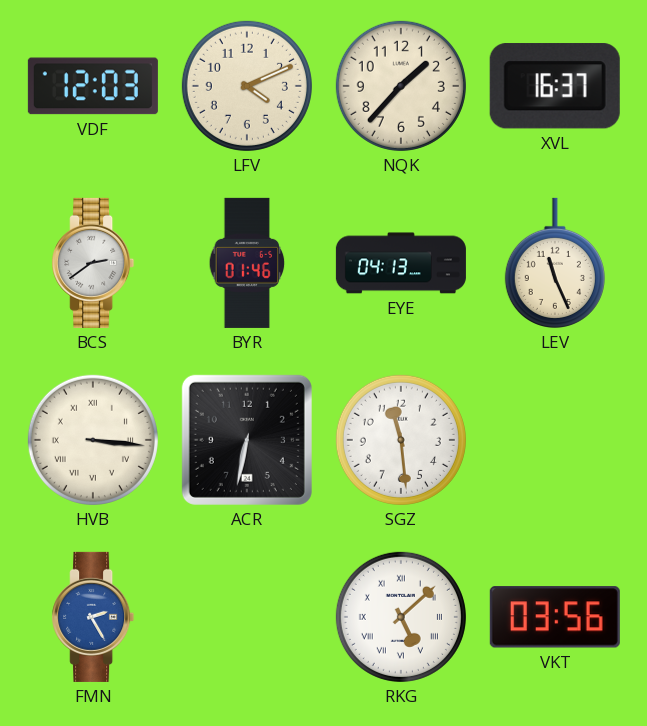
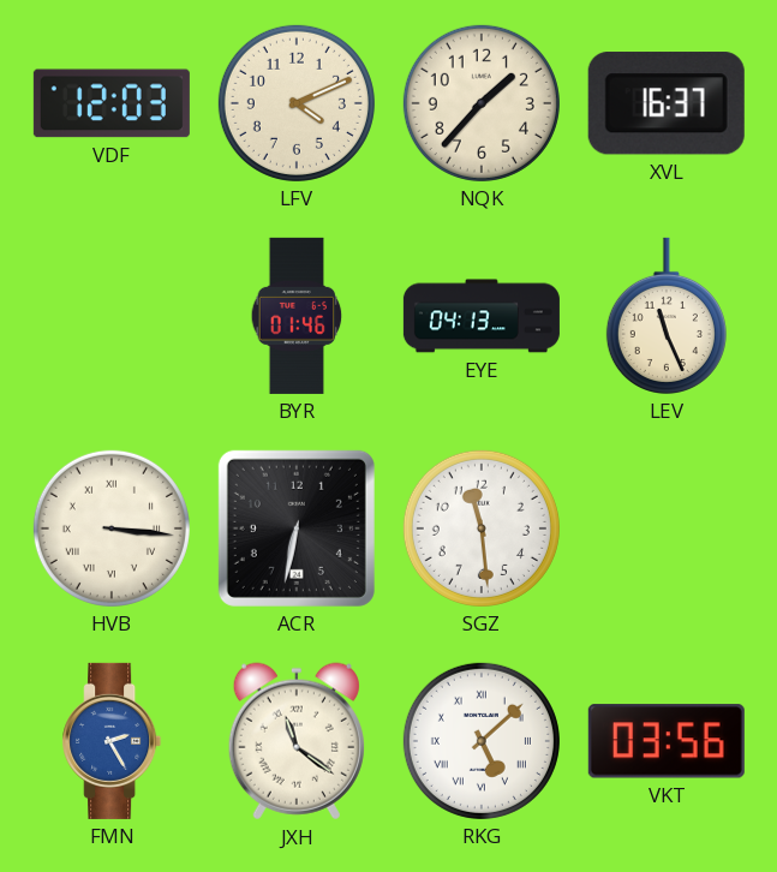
BCS: 2:39 -> none (93, 263)
JXH: none -> 11:21 (297, 741)
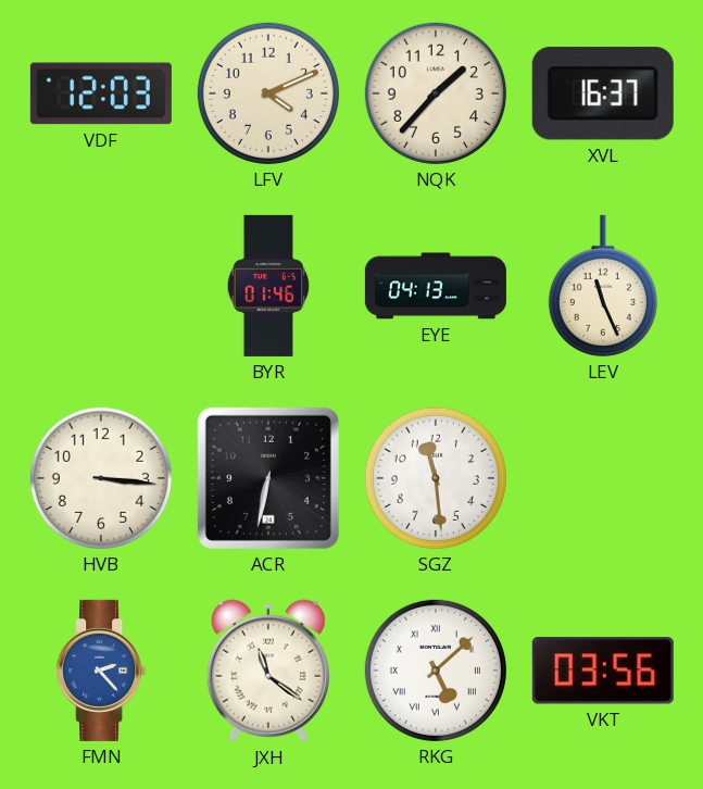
HVB numerals: Roman -> Arabic (101, 478)
FMN: 2:25 -> 2:23 (101, 671)
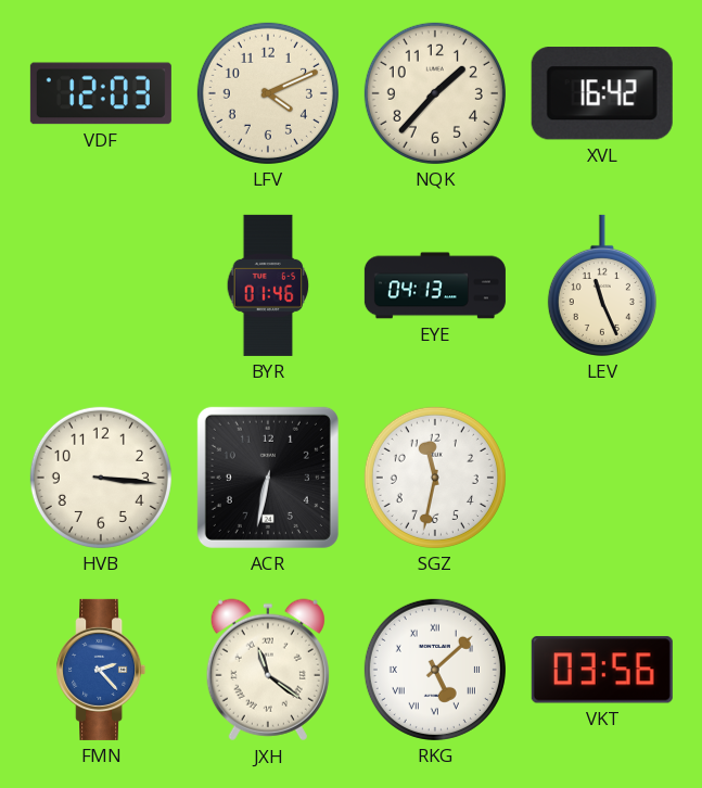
XVL: 16:37 -> 16:42 (602, 93)
SGZ: 11:29 -> 11:32 (435, 478)
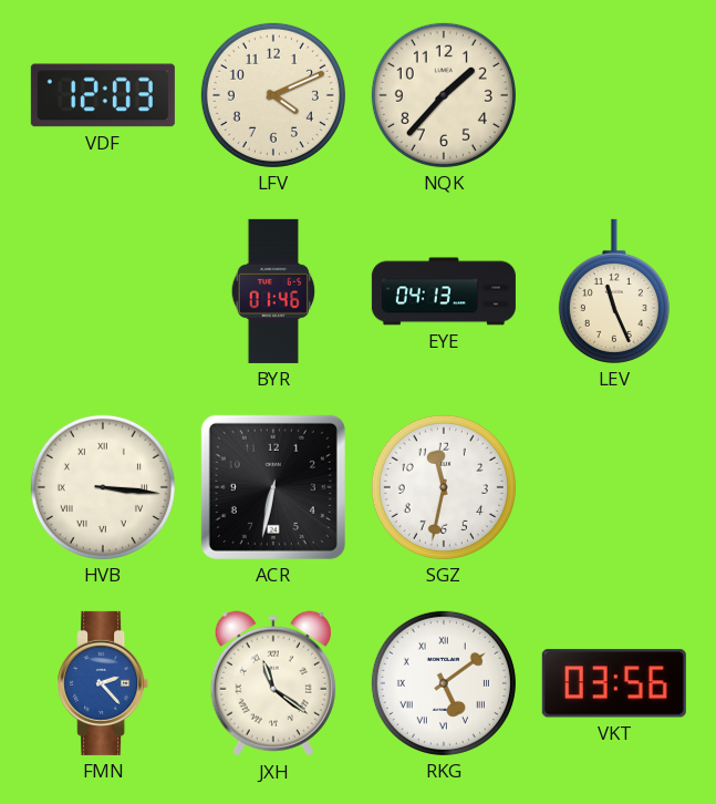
XVL: 16:42 -> none (602, 93)
HVB numerals: Arabic -> Roman (103, 487)
RKG: 5:08 -> 5:09 (444, 683)
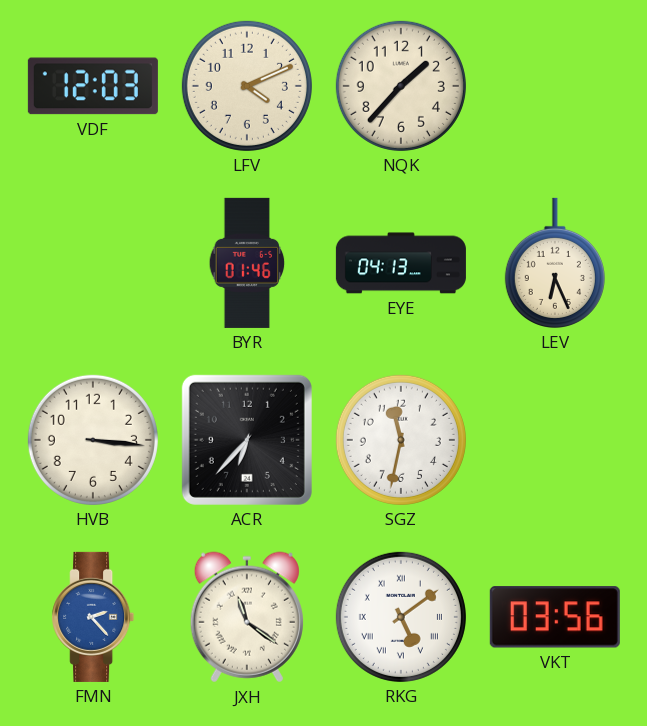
LEV: 11:26 -> 6:26 (555, 263)
HVB numerals: Roman -> Arabic (93, 440)
ACR: 6:32 -> 6:37 (247, 440)
